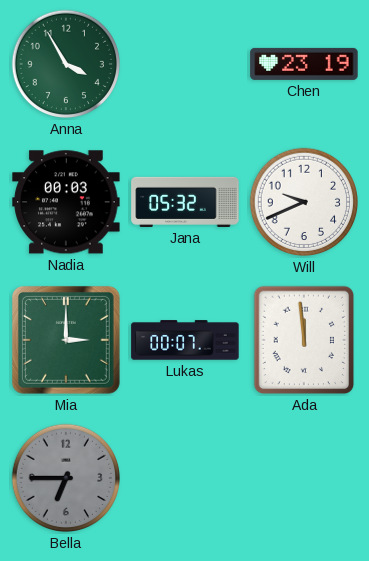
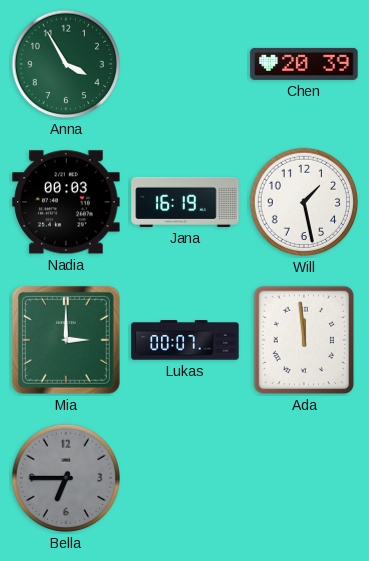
Chen: 23:19 -> 20:39 (304, 64)
Jana: 05:32 -> 16:19 (185, 202)
Will: 9:41 -> 1:28 (304, 202)
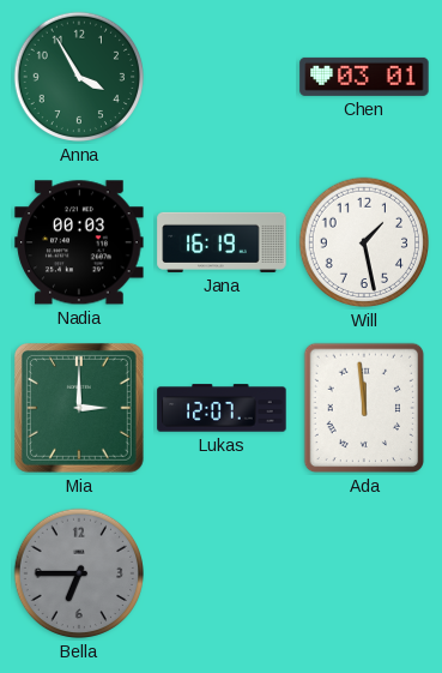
Chen: 20:39 -> 03:01 (364, 77)
Lukas: 00:07 -> 12:07 (222, 408)
